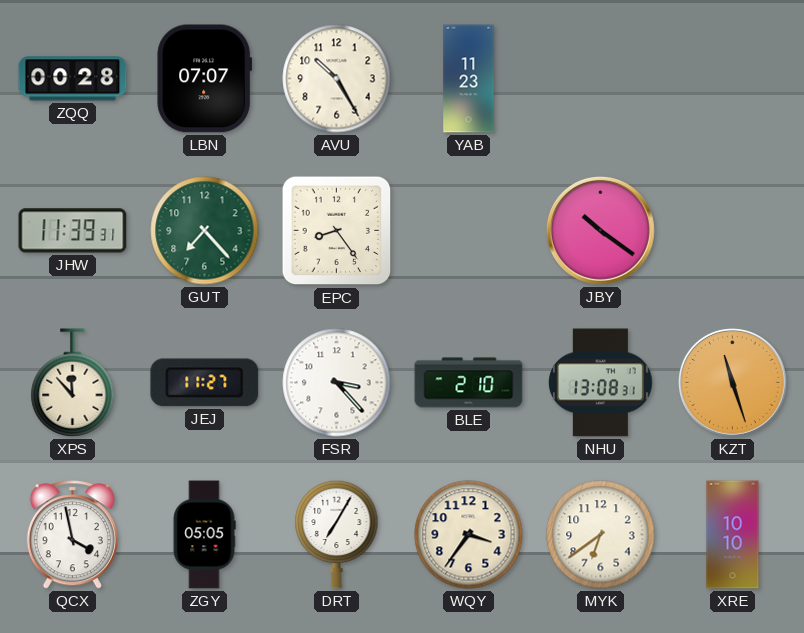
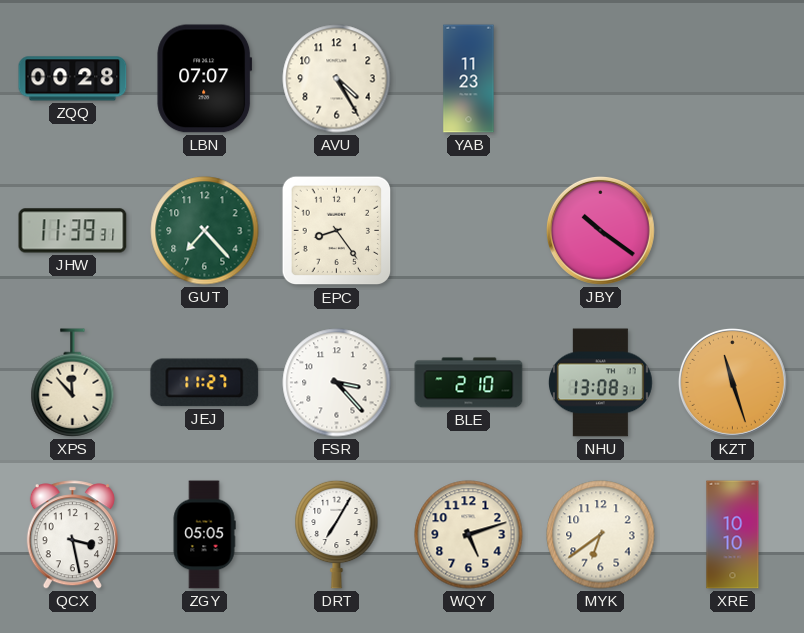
AVU: 10:25 -> 4:25 (337, 79)
QCX: 3:58 -> 3:28 (72, 535)
WQY: 3:36 -> 5:12 (469, 535)
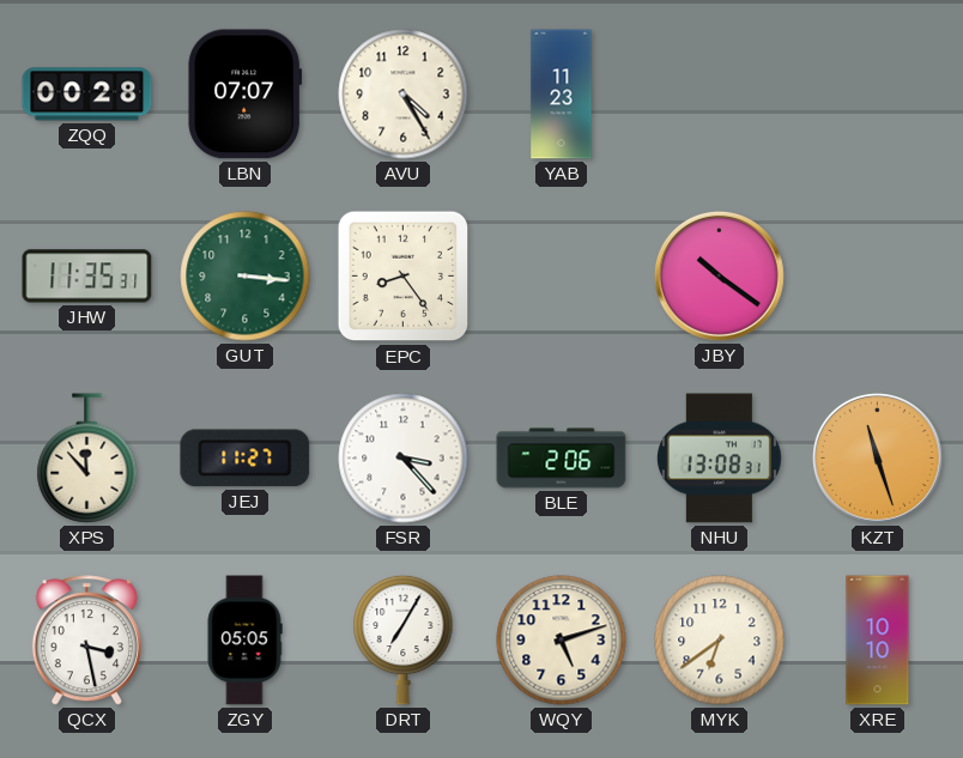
JHW: 11:39 -> 11:35 (87, 277)
GUT: 7:23 -> 3:16 (246, 277)
BLE: 2:10 -> 2:06 (562, 459)
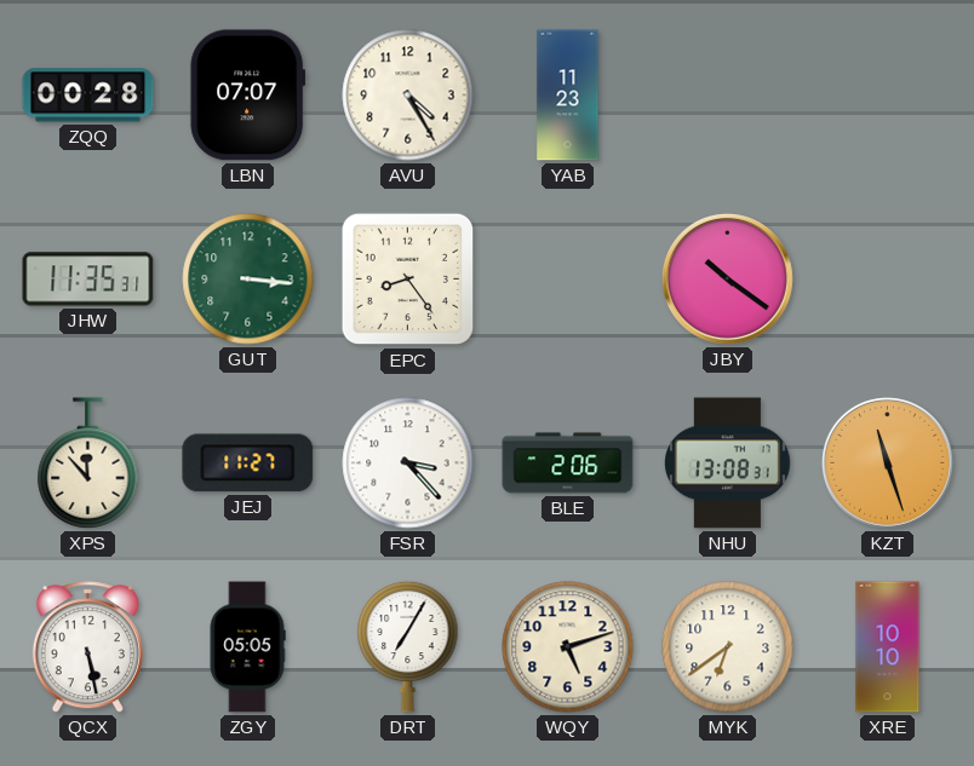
QCX: 3:28 -> 5:28 (87, 647)
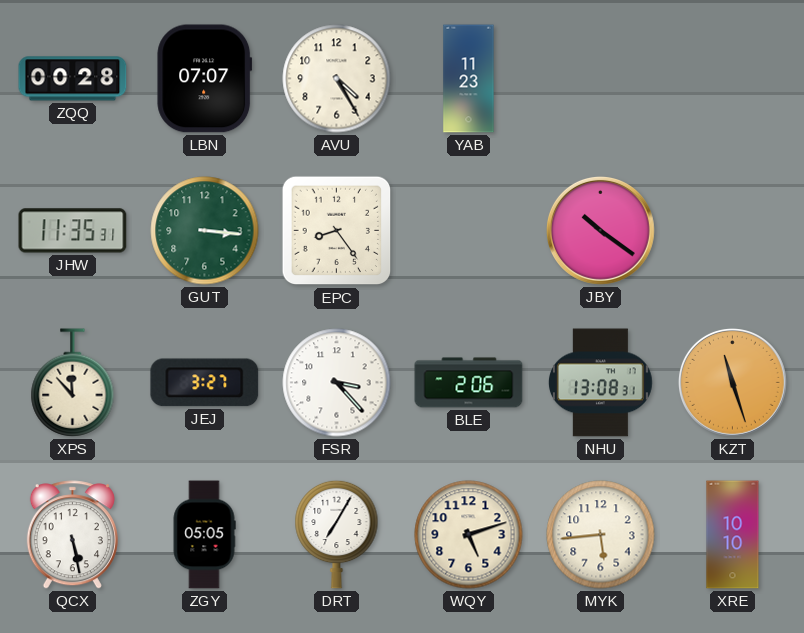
JEJ: 11:27 -> 3:27 (205, 383)
MYK: 6:39 -> 5:44 (601, 535)
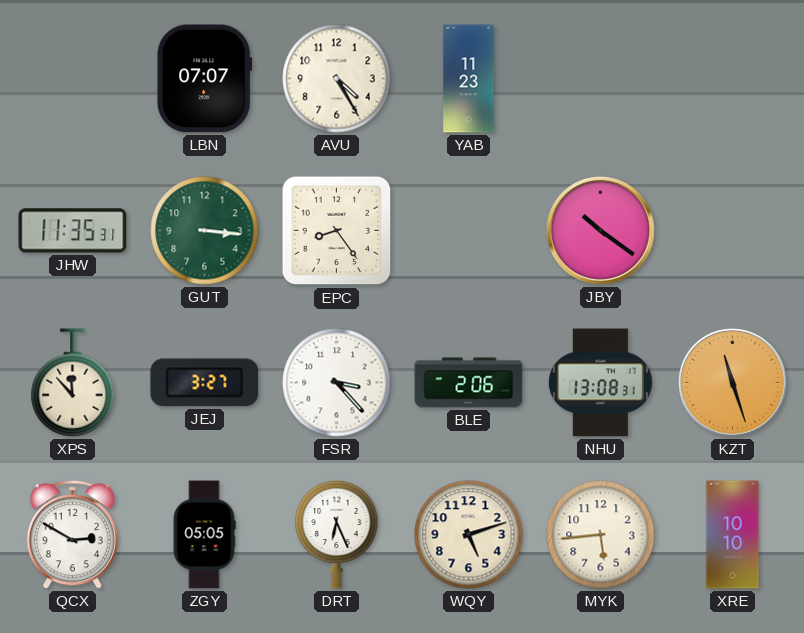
ZQQ: 00:28 -> none (73, 79)
QCX: 5:28 -> 2:50 (72, 535)
DRT: 7:05 -> 6:26 (337, 534)
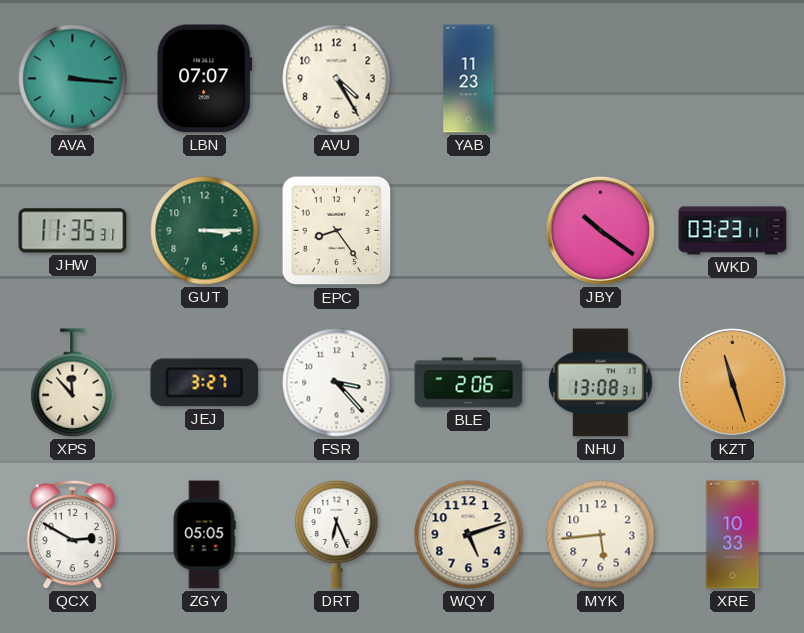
AVA: none -> 3:16 (73, 79)
GUT: 3:16 -> 3:15 (205, 231)
WKD: none -> 03:23 (733, 231)
XRE: 10:10 -> 10:33 (733, 535)
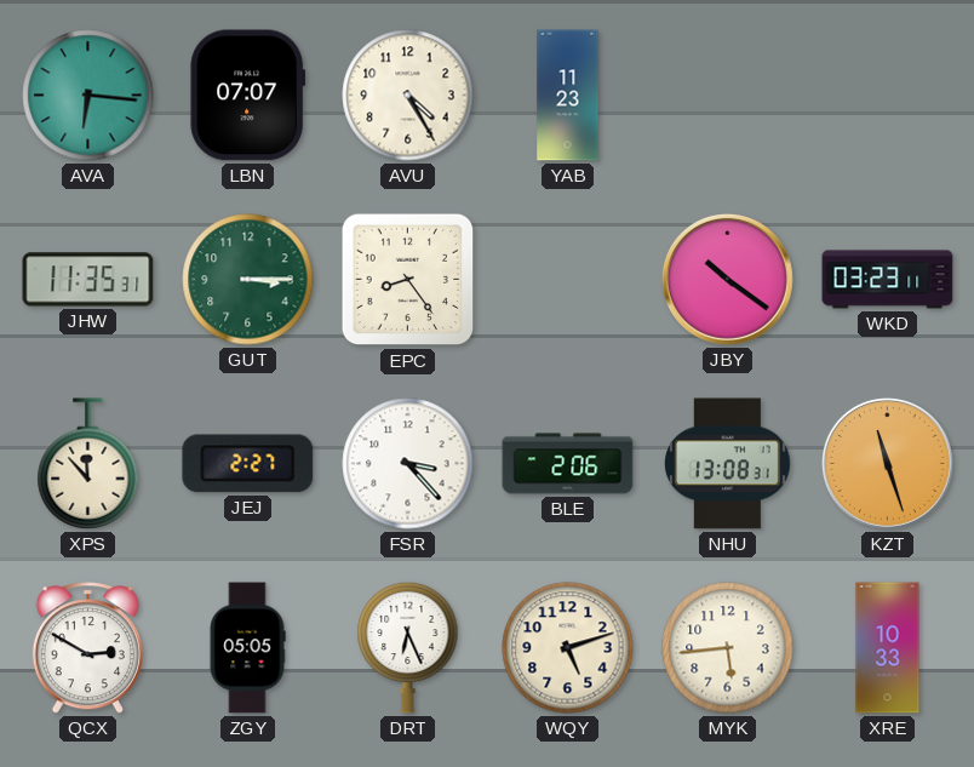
AVA: 3:16 -> 6:16 (88, 96)
JEJ: 3:27 -> 2:27 (248, 464)
